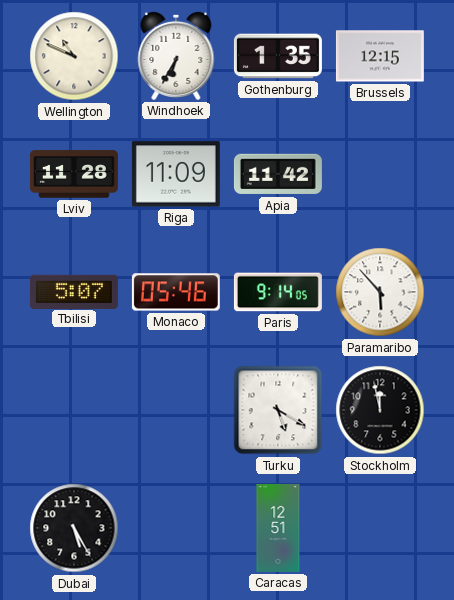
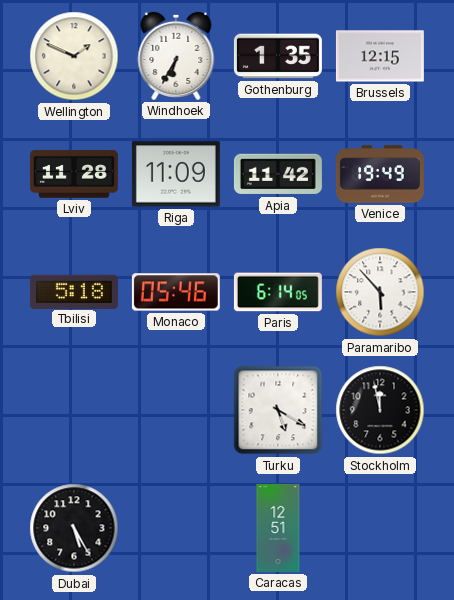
Wellington: 10:49 -> 1:49 (74, 56)
Venice: none -> 19:49 (380, 174)
Tbilisi: 5:07 -> 5:18 (74, 291)
Paris: 9:14 -> 6:14 (278, 292)
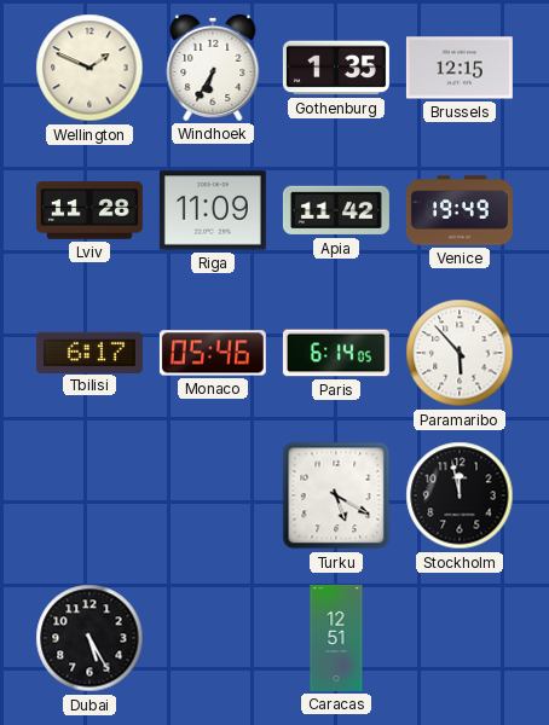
Tbilisi: 5:18 -> 6:17 (89, 352)
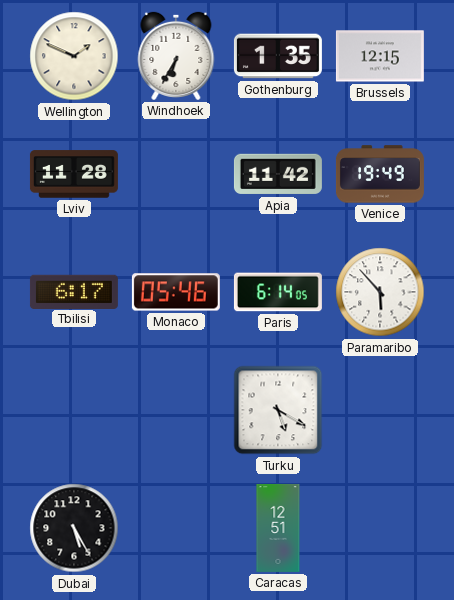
Riga: 11:09 -> none (213, 210)
Stockholm: 11:58 -> none (460, 495)
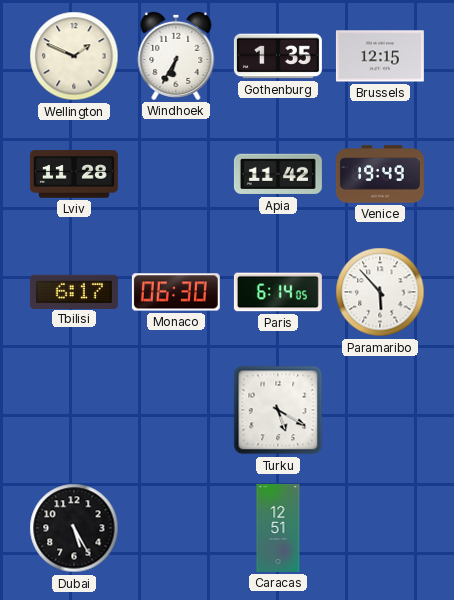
Monaco: 05:46 -> 06:30 (176, 292)
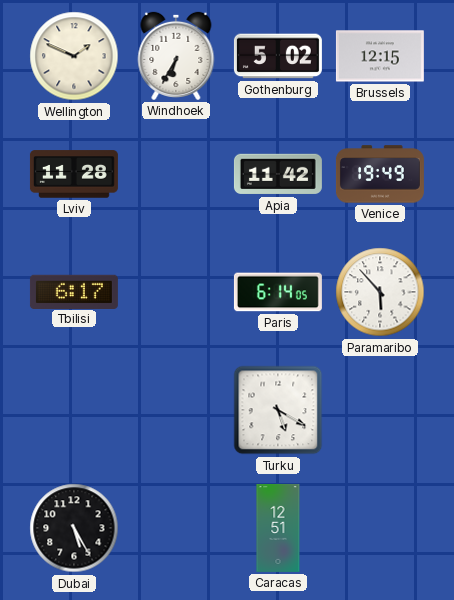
Gothenburg: 1:35 -> 5:02 (278, 56)
Monaco: 06:30 -> none (176, 292)
